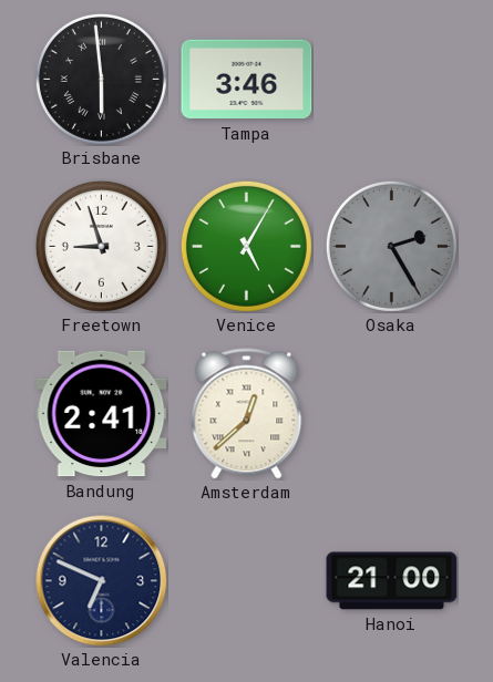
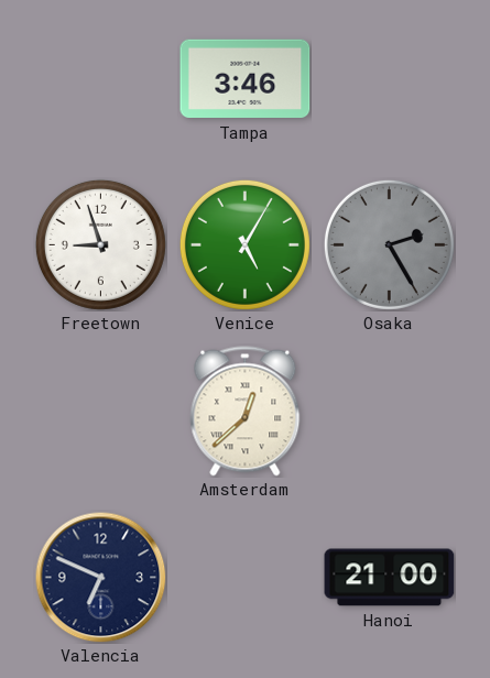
Brisbane: 5:59 -> none (101, 79)
Bandung: 2:41 -> none (102, 414)
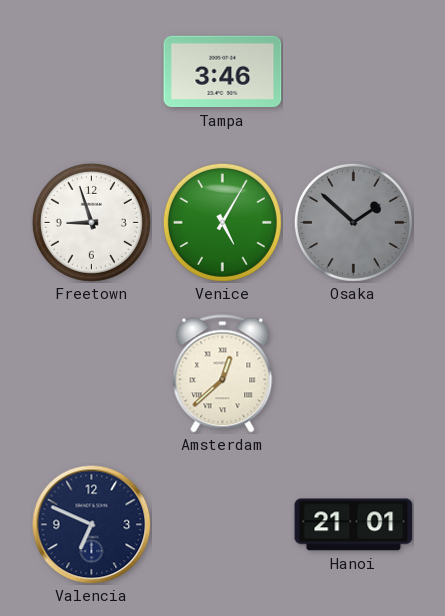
Osaka: 2:25 -> 1:52 (353, 222)
Hanoi: 21:00 -> 21:01 (354, 525)
